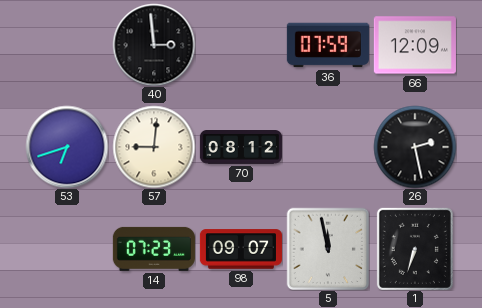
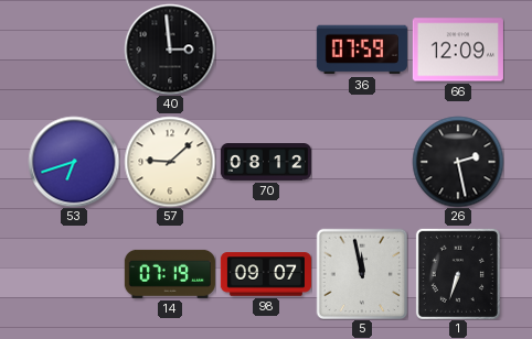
57: 9:01 -> 9:08 (170, 162)
14: 07:23 -> 07:19 (170, 274)
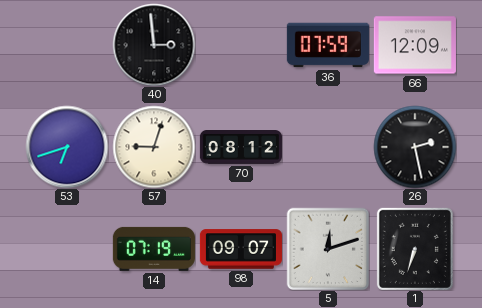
57: 9:08 -> 9:03 (154, 147)
5: 11:58 -> 12:12 (328, 249)
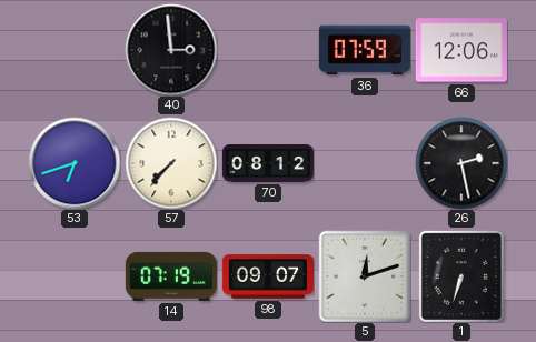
66: 12:09 -> 12:06 (461, 50)
57: 9:03 -> 7:37 (171, 163)
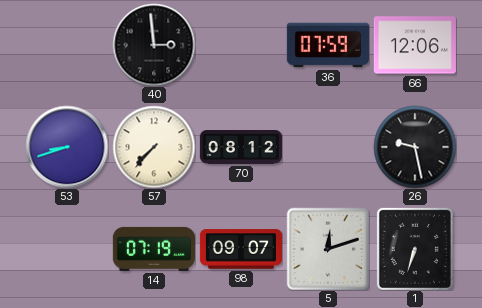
53: 6:42 -> 8:42 (67, 147)
26: 2:28 -> 9:28 (415, 147)
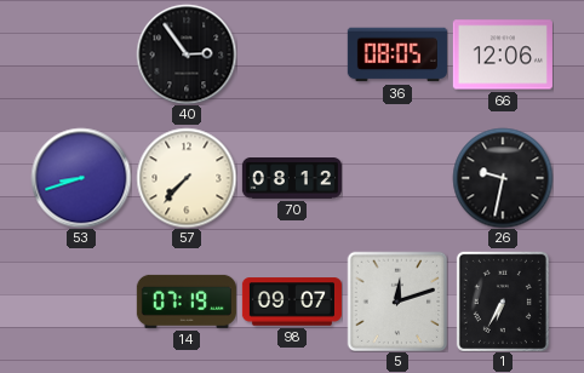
40: 2:59 -> 2:54 (187, 54)
36: 07:59 -> 08:05 (397, 54)
26: 9:28 -> 9:32 (503, 178)
1: 6:33 -> 6:35 (503, 302)
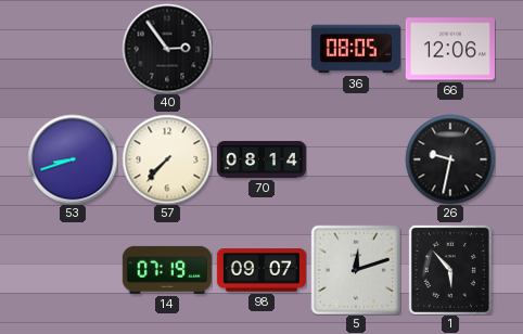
70: 08:12 -> 08:14 (261, 159)
1: 6:35 -> 5:53 (450, 270)
